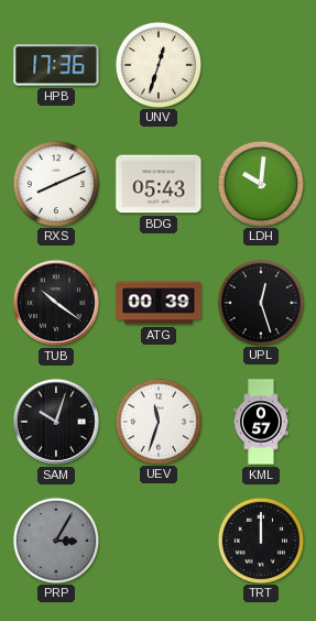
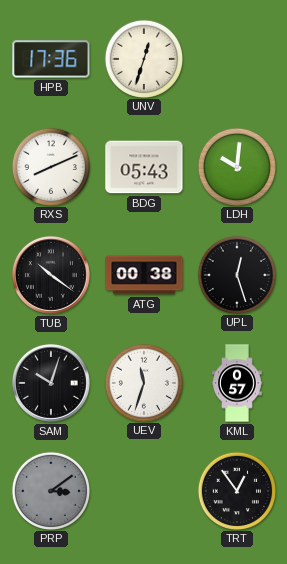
ATG: 00:39 -> 00:38 (144, 275)
PRP: 3:05 -> 3:09 (50, 490)
TRT: 12:00 -> 12:54 (236, 490)
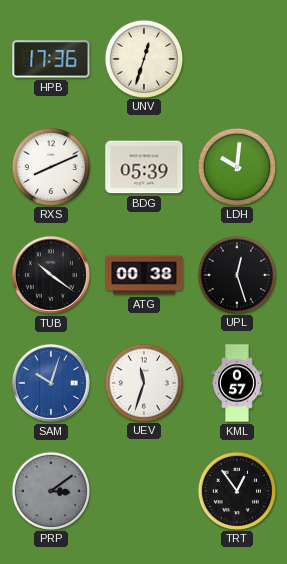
BDG: 05:43 -> 05:39 (144, 167)
SAM dial: black -> blue (51, 383)
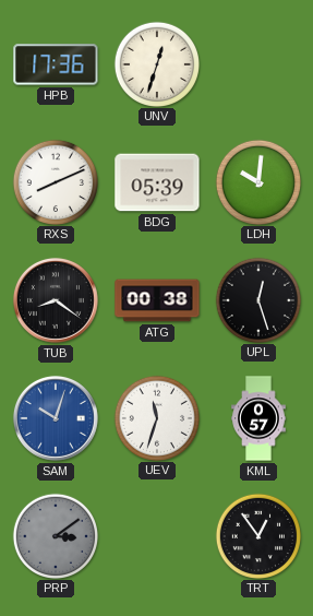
TUB: 10:21 -> 8:21 (56, 300)
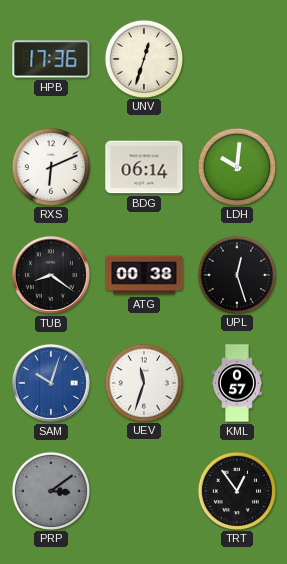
RXS: 8:11 -> 6:11 (50, 166)
BDG: 05:39 -> 06:14 (144, 167)
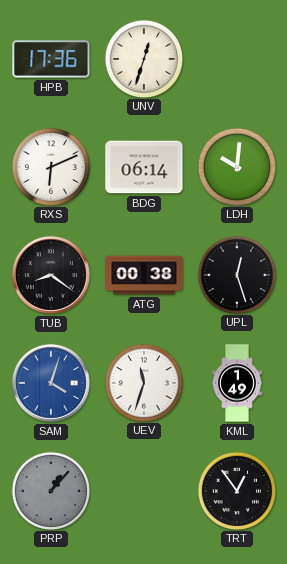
SAM: 10:03 -> 4:03 (51, 383)
KML: 0:57 -> 1:49 (237, 383)
PRP: 3:09 -> 1:07 (50, 490)
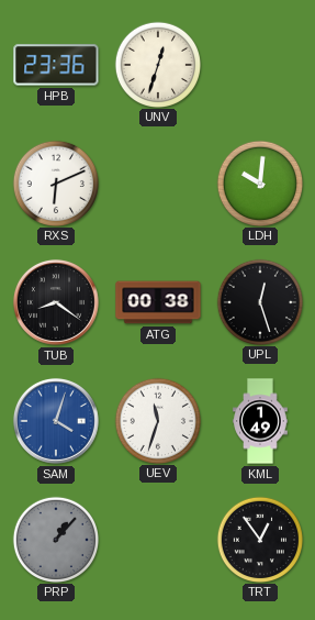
HPB: 17:36 -> 23:36 (56, 65)
BDG: 06:14 -> none (144, 167)
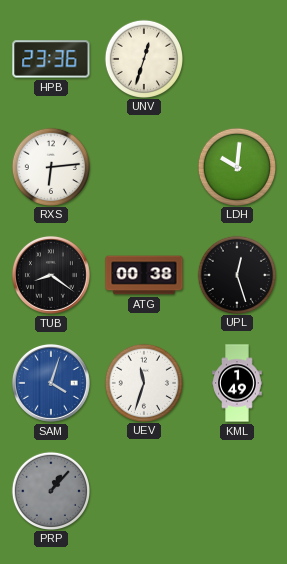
RXS: 6:11 -> 6:14 (50, 166)
TRT: 12:54 -> none (259, 539)
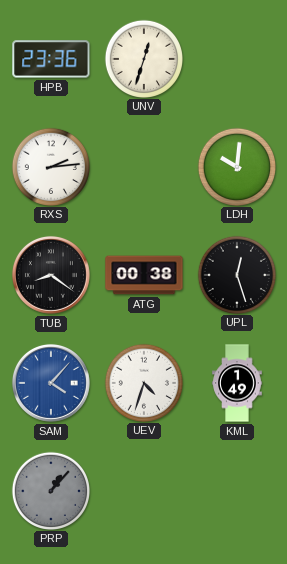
RXS: 6:14 -> 2:14 (50, 166)
SAM: 4:03 -> 4:07 (51, 383)
UEV: 11:33 -> 4:33 (143, 382)
